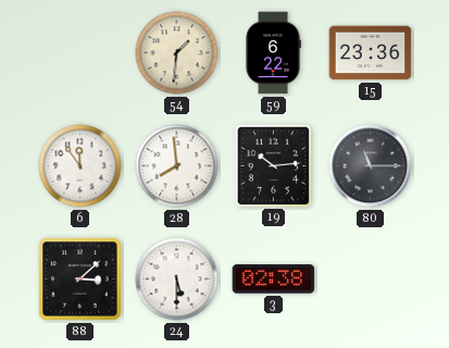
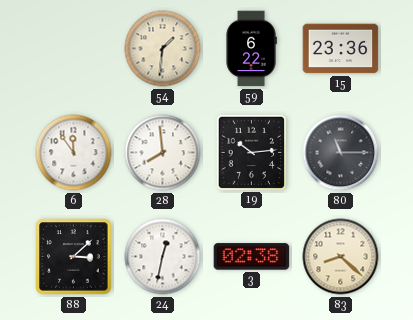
24: 5:30 -> 12:32 (163, 257)
83: none -> 8:22 (341, 257)
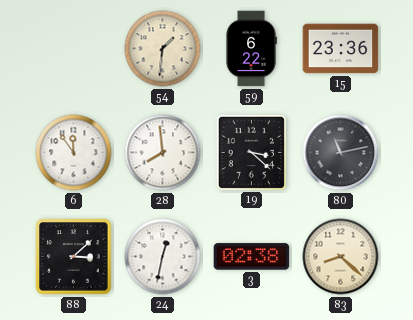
19: 10:14 -> 3:22 (251, 152)
80: 11:15 -> 11:13 (341, 153)
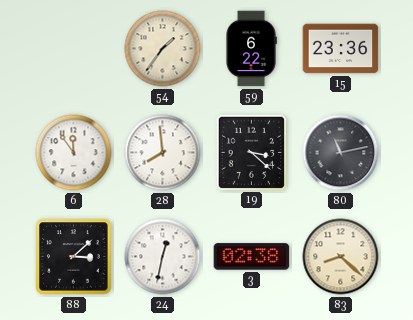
54: 1:31 -> 1:36 (163, 49)
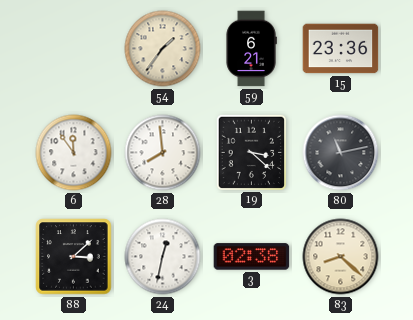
59: 6:22 -> 6:21 (251, 49)
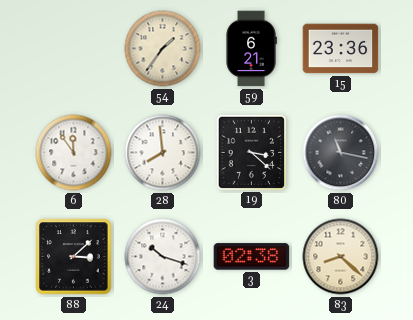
80: 11:13 -> 11:17 (341, 153)
24: 12:32 -> 10:18 (163, 257)
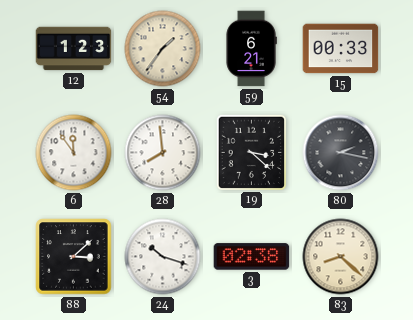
12: none -> 1:23 (74, 49)
15: 23:36 -> 00:33 (341, 49)
80: 11:17 -> 2:17 (341, 153)
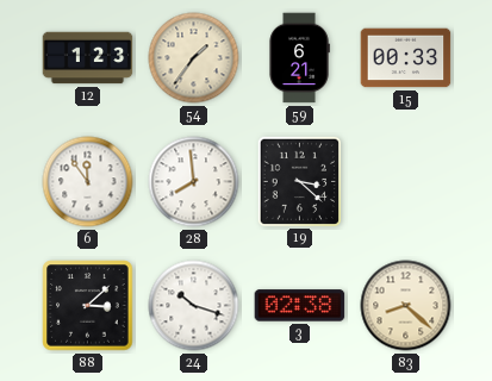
80: 2:17 -> none (341, 153)
